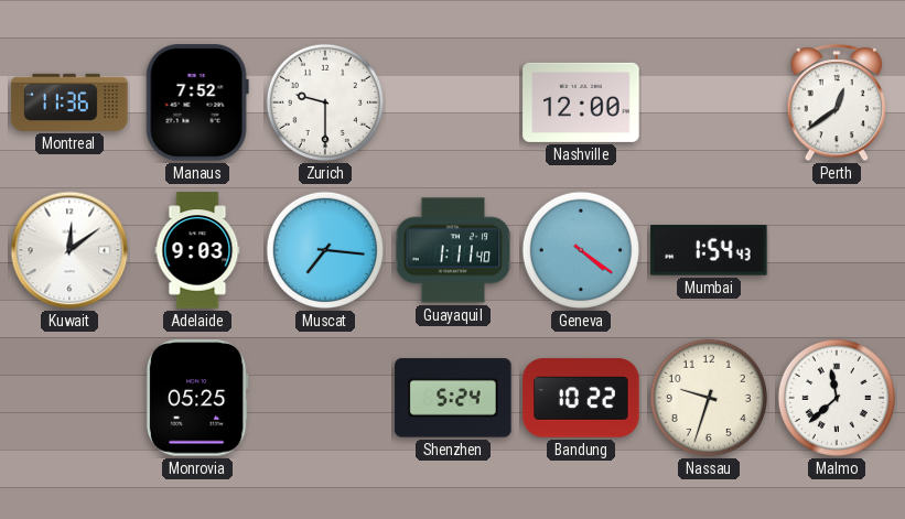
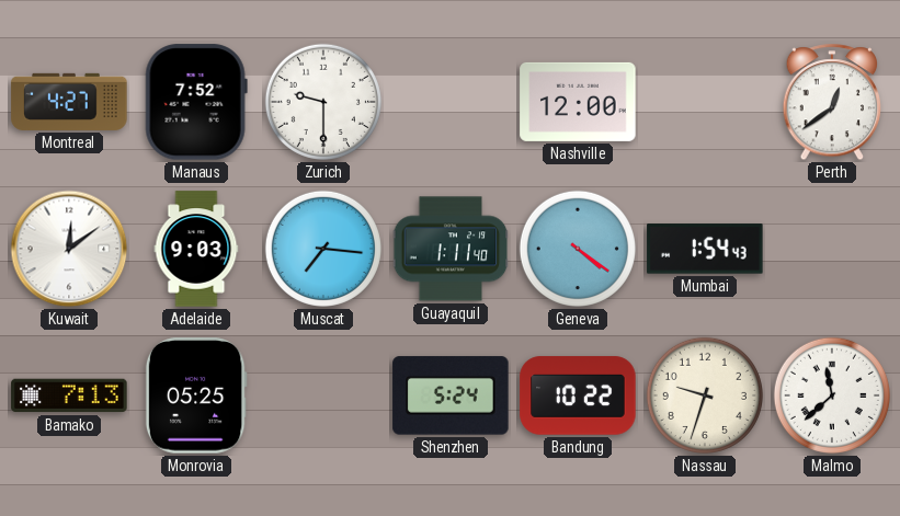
Montreal: 11:36 -> 4:27 (69, 102)
Bamako: none -> 7:13 (69, 395)
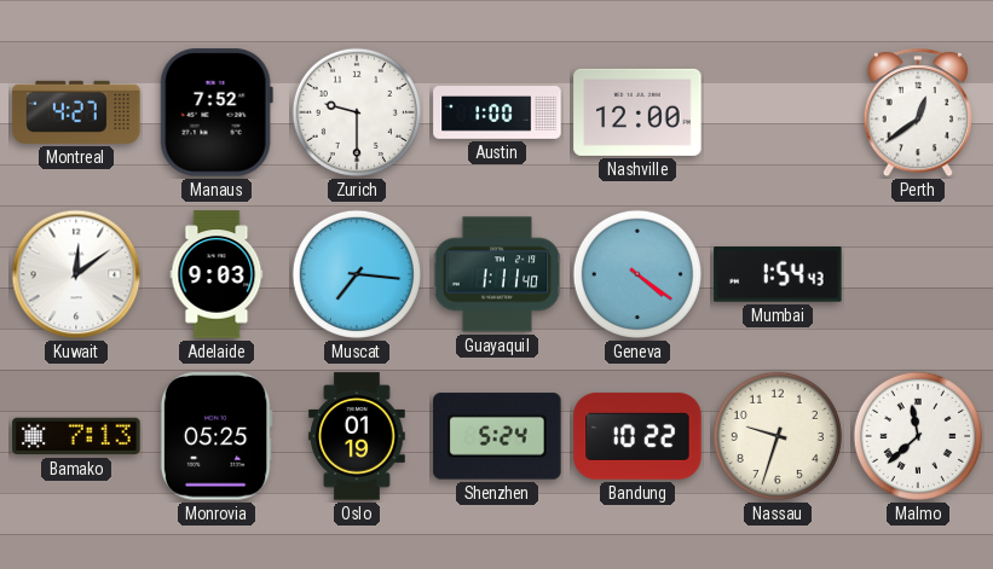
Austin: none -> 1:00 (497, 112)
Oslo: none -> 01:19 (357, 436)
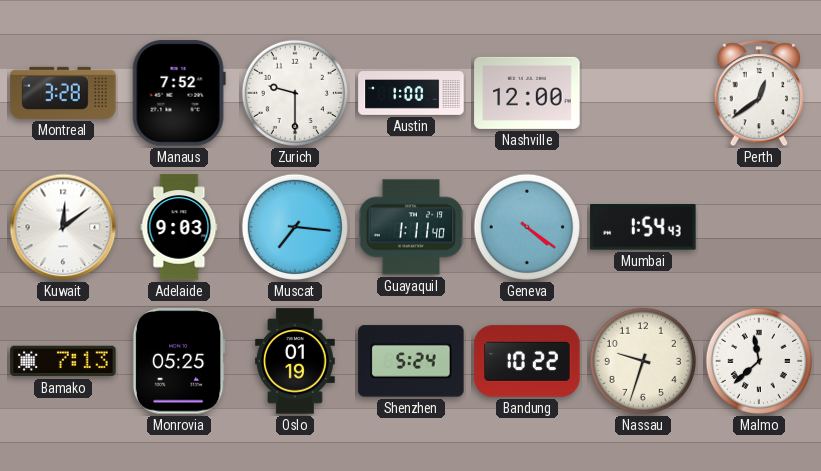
Montreal: 4:27 -> 3:28 (63, 93)
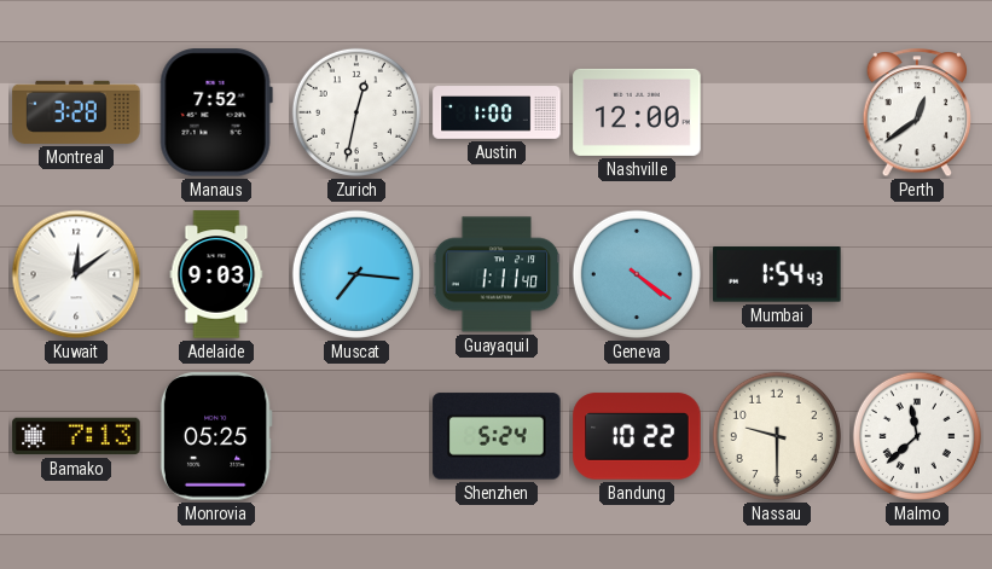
Zurich: 9:30 -> 12:32 (356, 112)
Oslo: 01:19 -> none (295, 361)
Nassau: 9:33 -> 9:30 (777, 436)
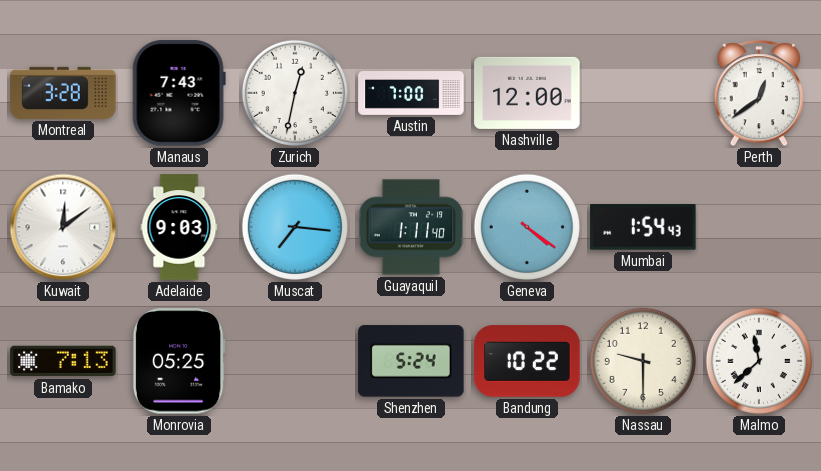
Manaus: 7:52 -> 7:43 (179, 93)
Austin: 1:00 -> 7:00 (411, 93)
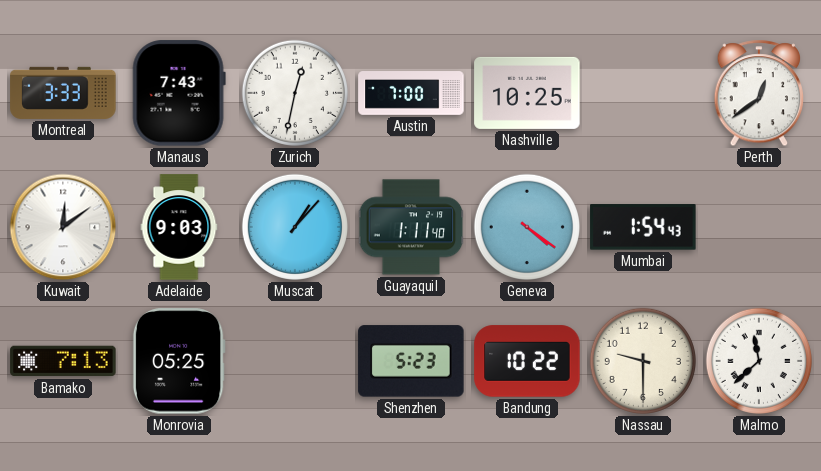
Montreal: 3:28 -> 3:33 (63, 93)
Nashville: 12:00 -> 10:25 (527, 93)
Muscat: 7:16 -> 1:07 (295, 227)
Shenzhen: 5:24 -> 5:23 (411, 361)
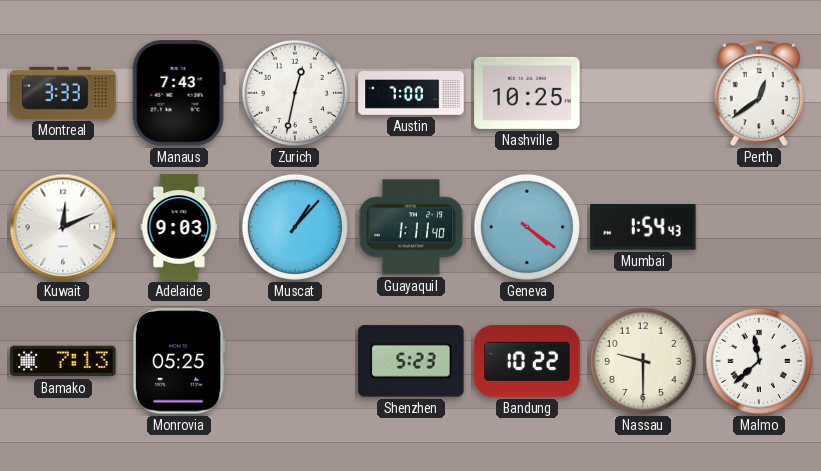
Kuwait: 12:09 -> 12:11 (63, 227)
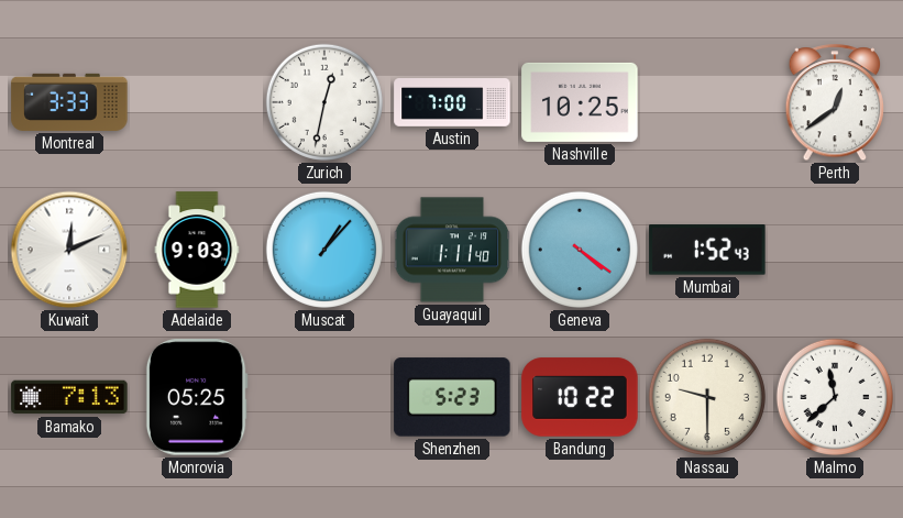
Manaus: 7:43 -> none (179, 93)
Mumbai: 1:54 -> 1:52 (707, 250)
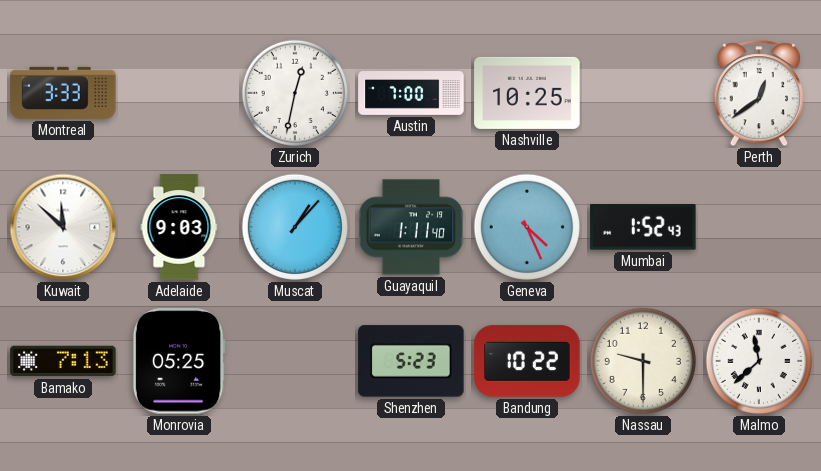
Kuwait: 12:11 -> 11:52 (63, 227)
Geneva: 4:21 -> 4:26 (527, 227)
